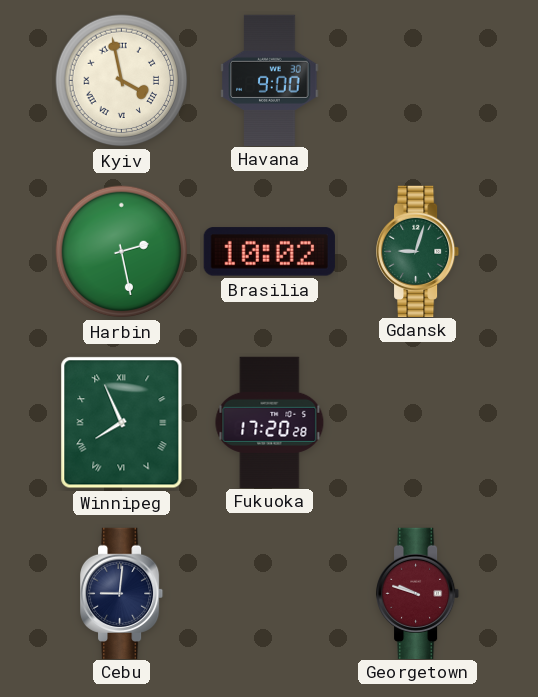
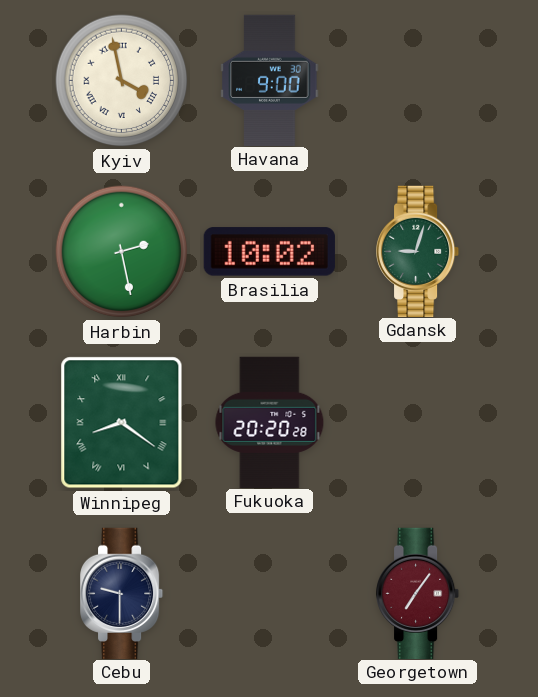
Winnipeg: 7:56 -> 8:21 (122, 423)
Fukuoka: 17:20 -> 20:20 (270, 422)
Cebu: 9:01 -> 9:30 (123, 593)
Georgetown: 9:48 -> 7:06 (419, 593)
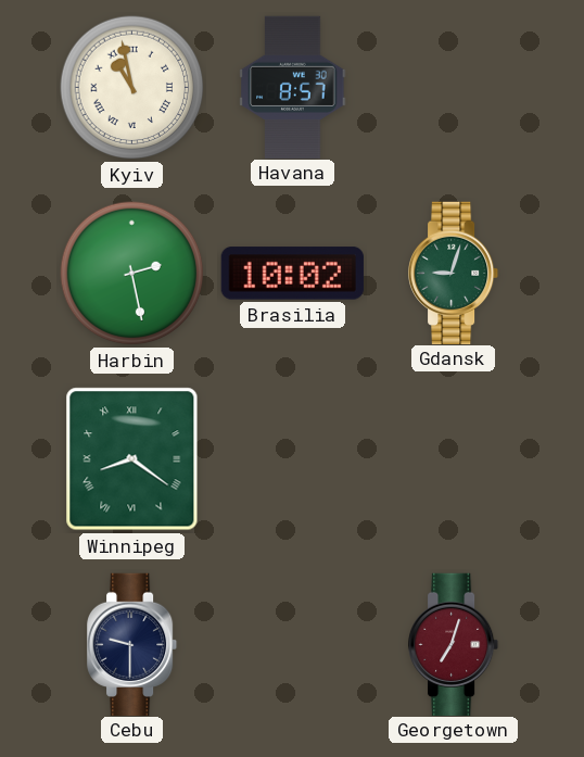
Kyiv: 3:58 -> 10:58 (132, 88)
Havana: 9:00 -> 8:57 (293, 87)
Fukuoka: 20:20 -> none (270, 422)
Georgetown: 7:06 -> 7:03 (455, 644)
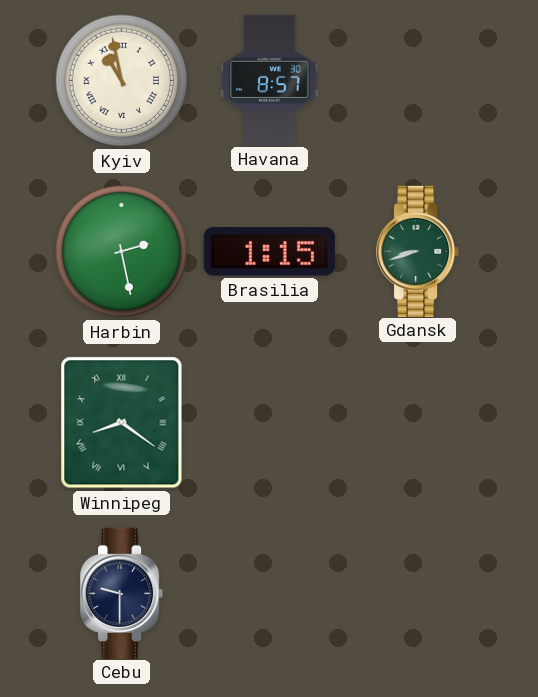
Brasilia: 10:02 -> 1:15 (269, 252)
Gdansk: 9:03 -> 8:42 (419, 251)
Georgetown: 7:03 -> none (455, 644)
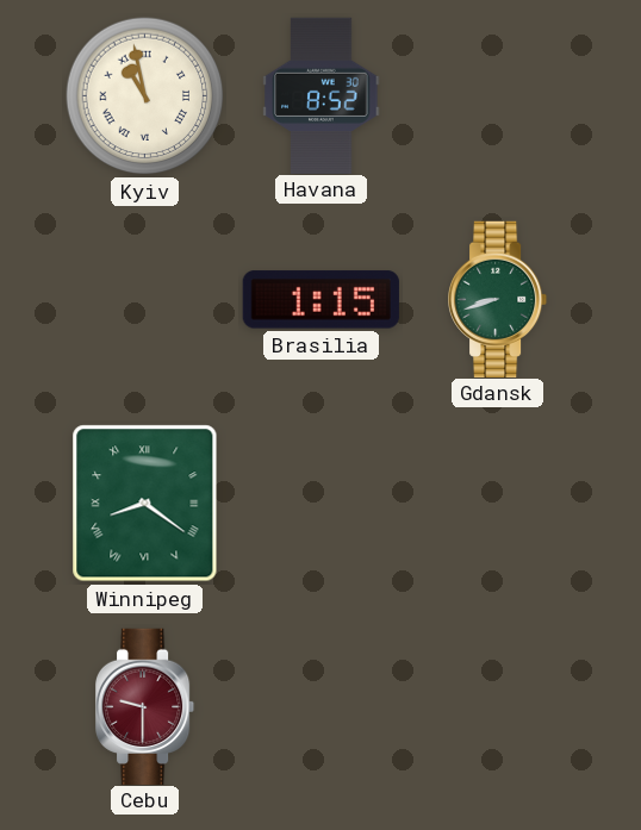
Havana: 8:57 -> 8:52 (322, 95)
Harbin: 2:28 -> none (122, 252)
Cebu dial: navy -> burgundy (147, 706)
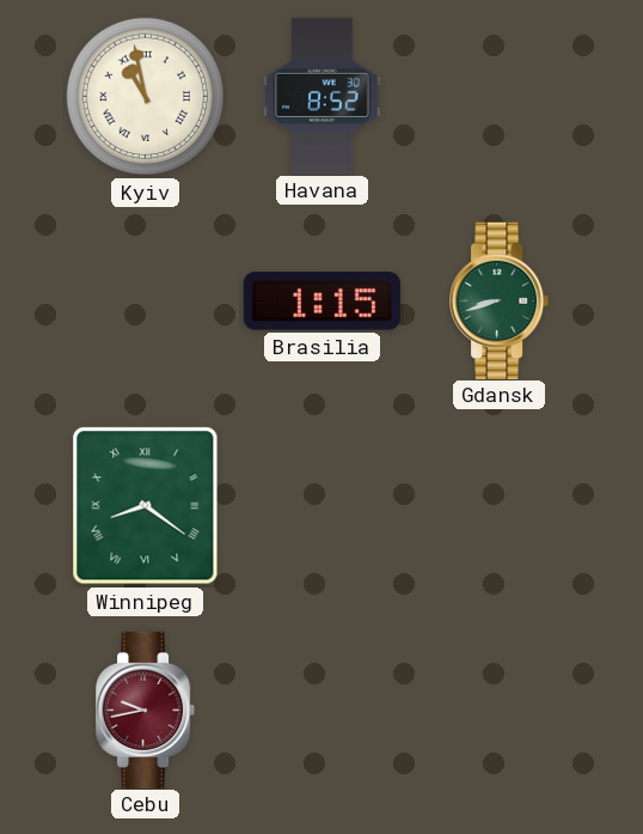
Cebu: 9:30 -> 9:43 (147, 710)
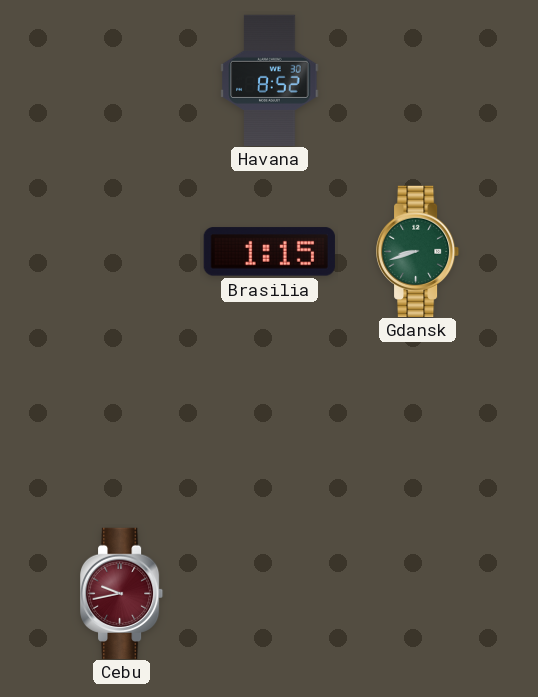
Kyiv: 10:58 -> none (146, 97)
Winnipeg: 8:21 -> none (146, 506)
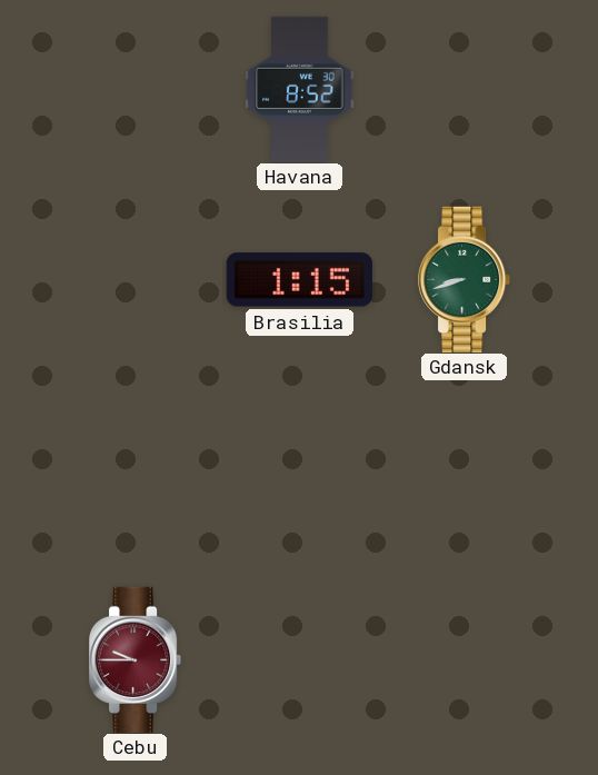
Cebu: 9:43 -> 9:45 (137, 659)
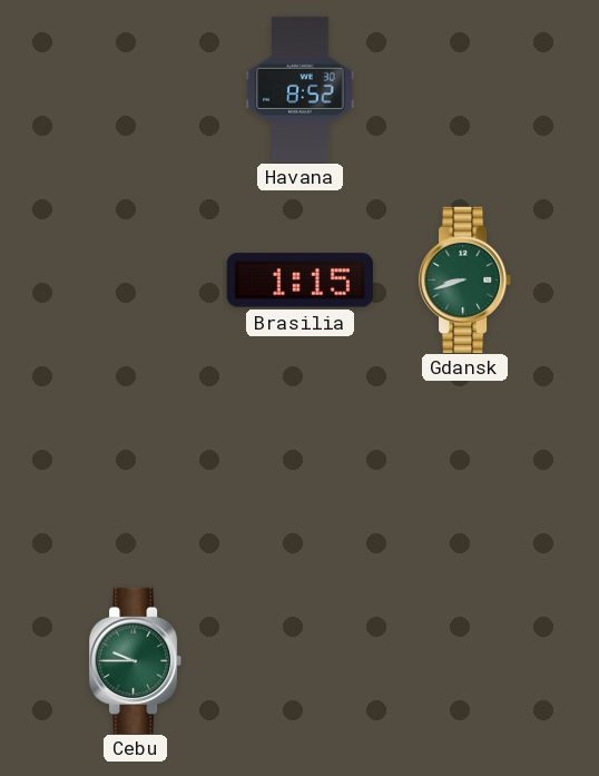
Cebu dial: burgundy -> green (137, 660)
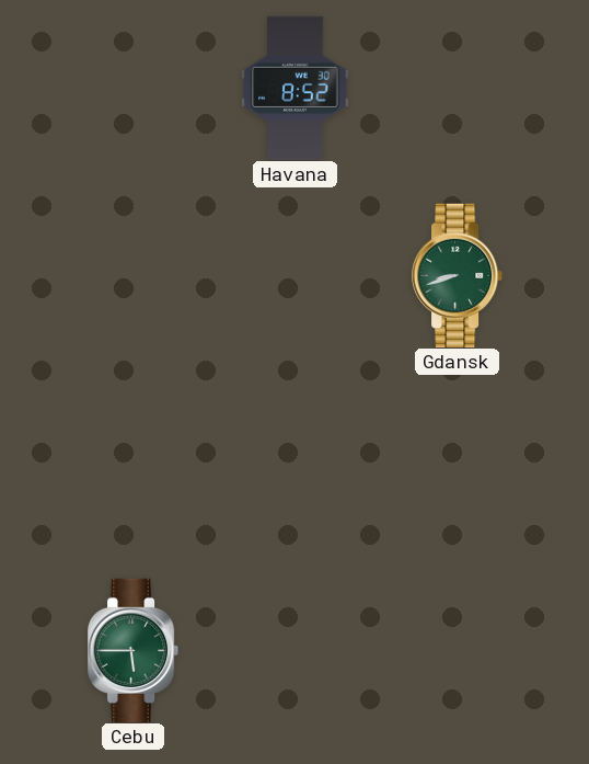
Brasilia: 1:15 -> none (299, 281)
Cebu: 9:45 -> 5:45 (135, 650)
